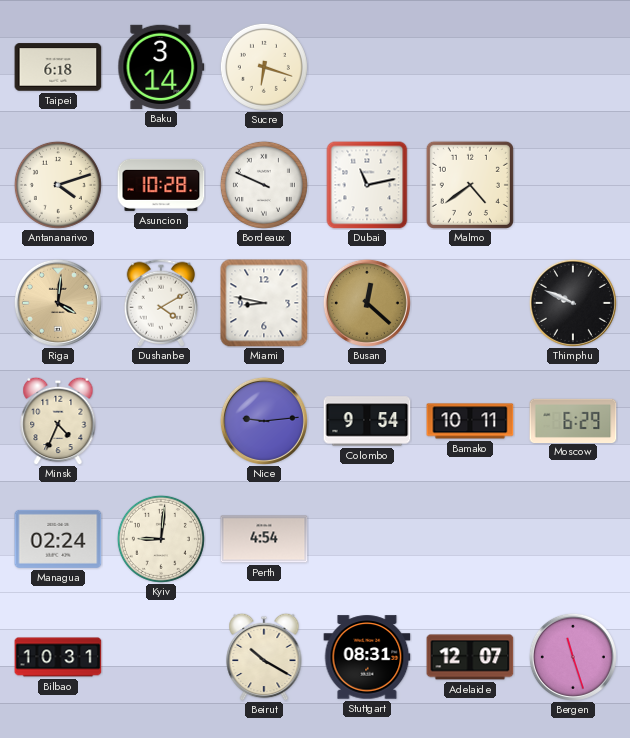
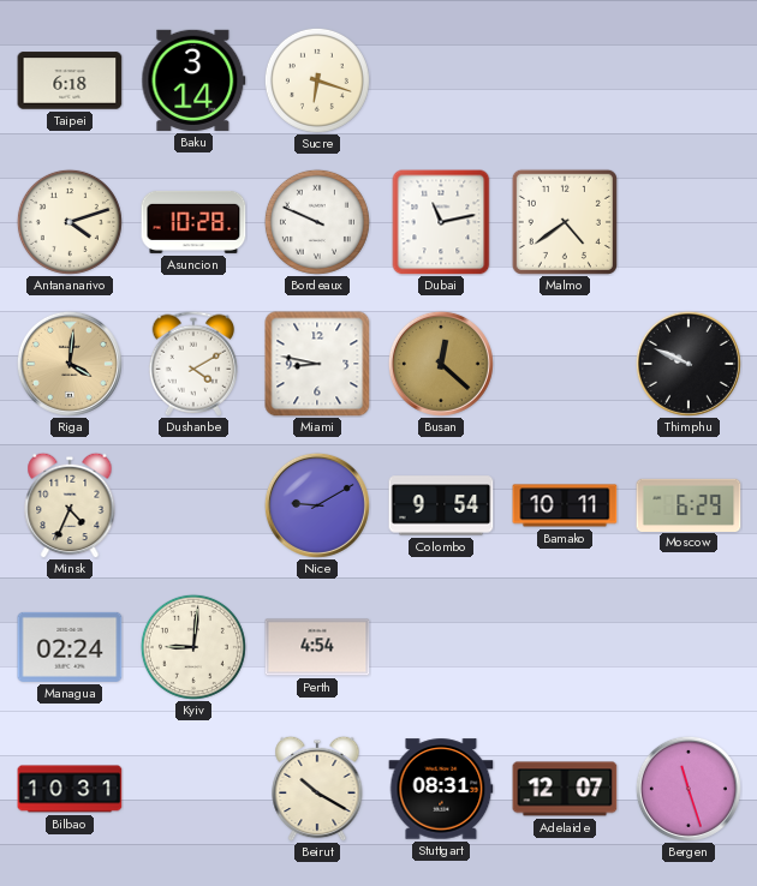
Nice: 9:14 -> 9:10 (317, 505)
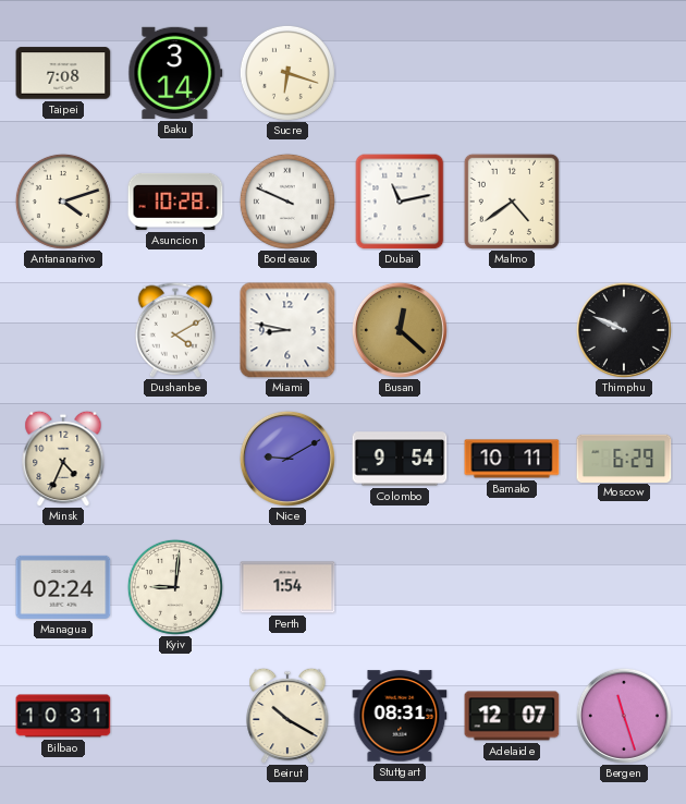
Taipei: 6:18 -> 7:08 (63, 73)
Riga: 4:01 -> none (70, 364)
Perth: 4:54 -> 1:54 (287, 587)
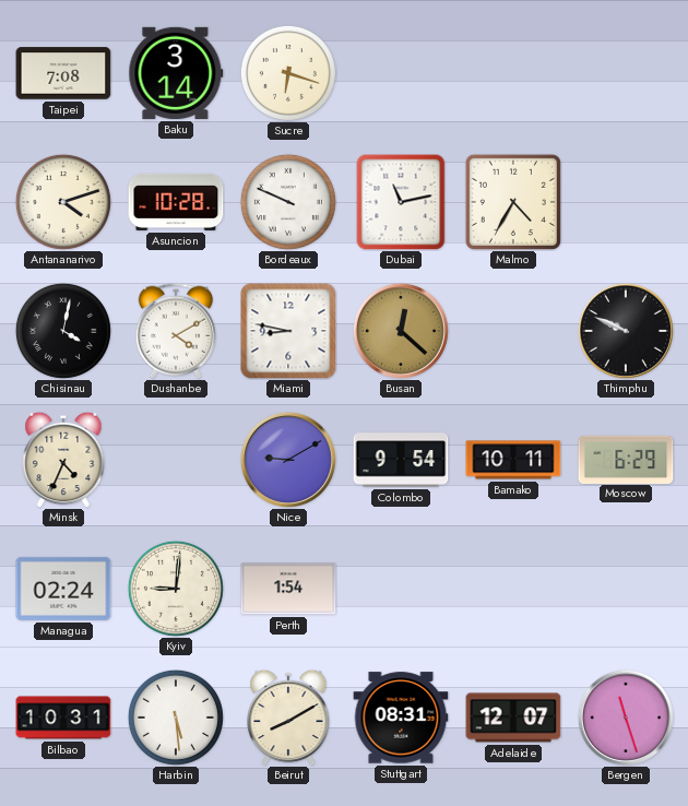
Malmo: 4:39 -> 4:35 (513, 202)
Chisinau: none -> 4:02 (63, 331)
Harbin: none -> 5:29 (176, 718)
Beirut: 10:20 -> 8:10 (288, 718)
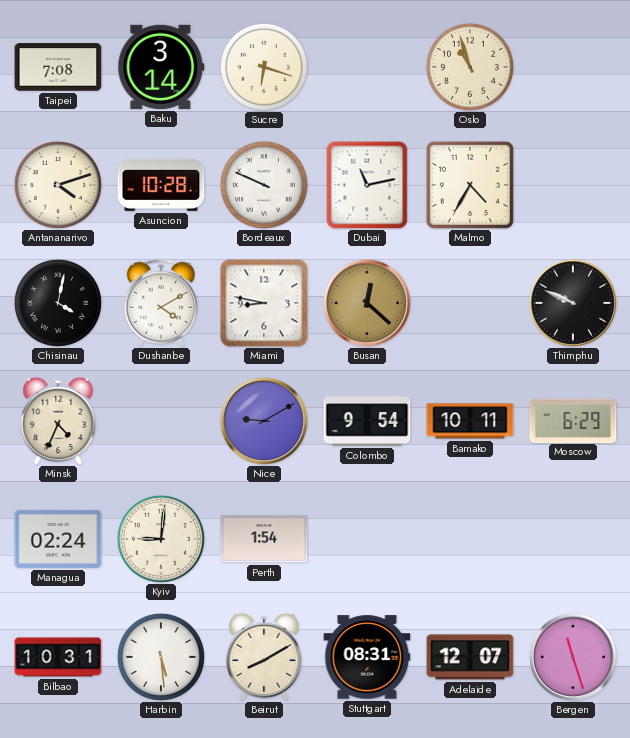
Oslo: none -> 10:57 (470, 67)
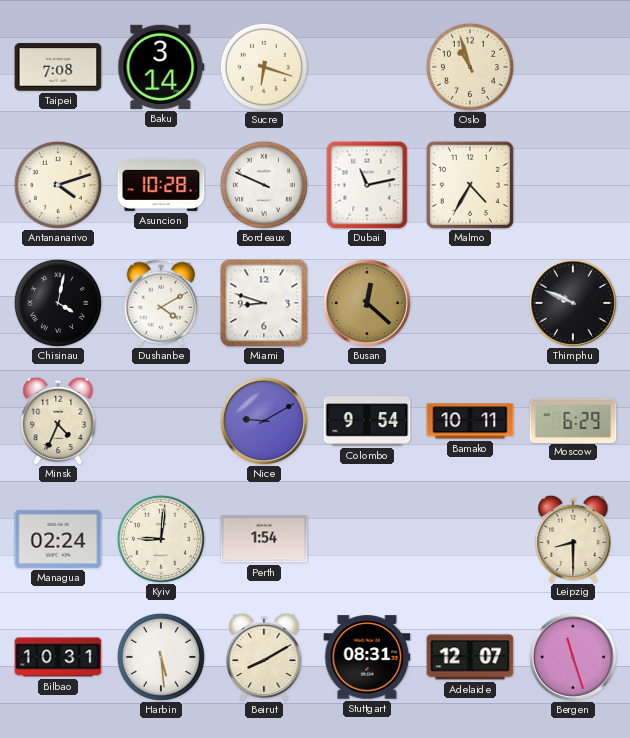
Miami: 8:47 -> 8:48 (264, 303)
Leipzig: none -> 8:30 (573, 539)
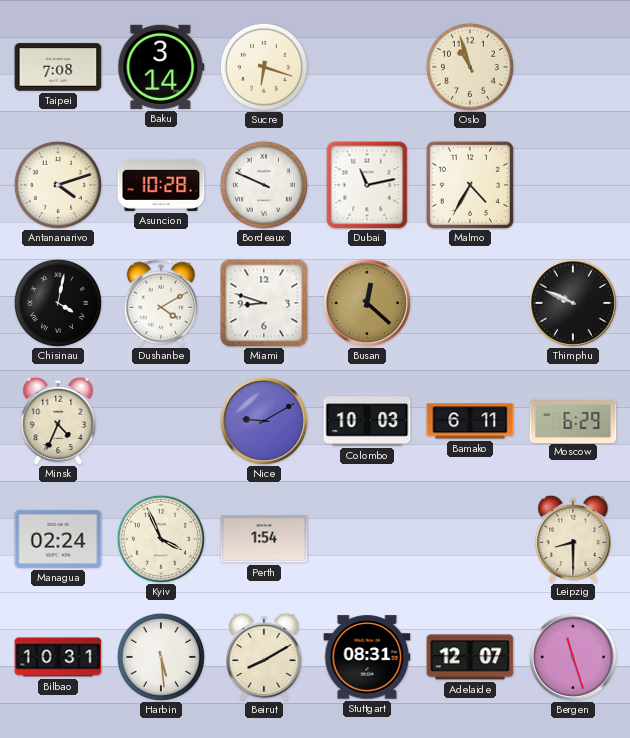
Colombo: 9:54 -> 10:03 (367, 421)
Bamako: 10:11 -> 6:11 (470, 421)
Kyiv: 9:01 -> 3:56 (161, 539)
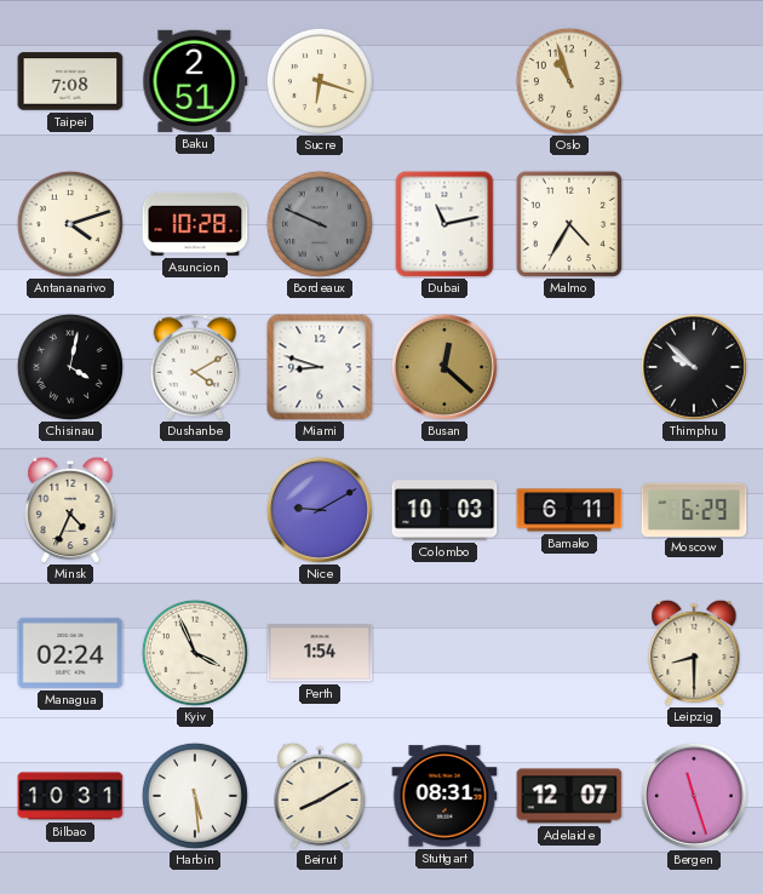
Baku: 3:14 -> 2:51 (195, 81)
Bordeaux dial: white -> grey (320, 224)
Thimphu: 9:49 -> 9:52 (694, 367)
